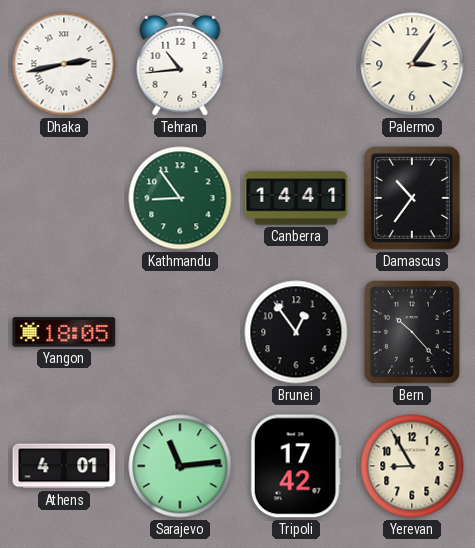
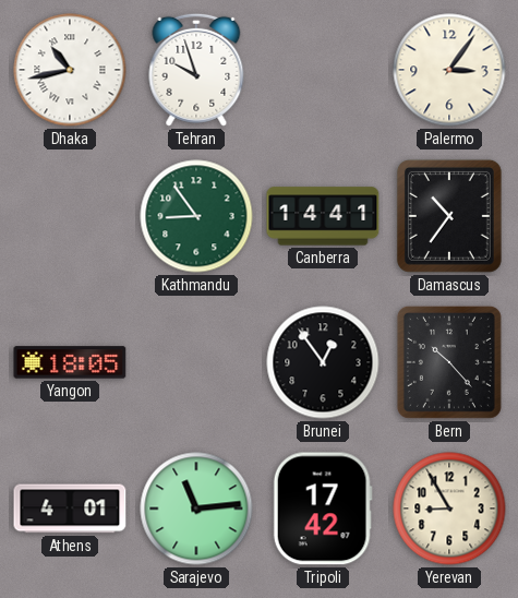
Dhaka: 2:43 -> 10:43 (70, 70)
Tehran: 10:44 -> 9:57 (196, 70)
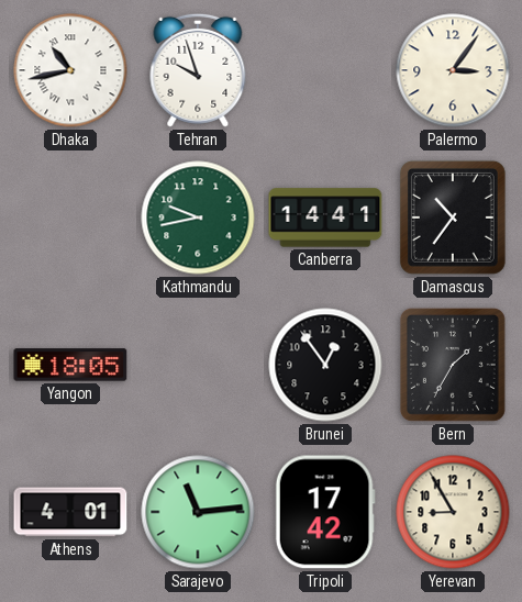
Kathmandu: 8:54 -> 9:43 (198, 218)
Bern: 10:23 -> 1:35 (453, 365)
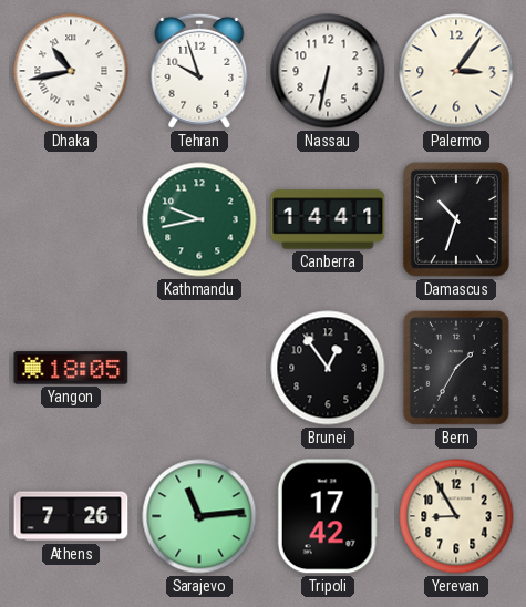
Nassau: none -> 6:32 (328, 71)
Damascus: 10:36 -> 10:33 (456, 219)
Athens: 4:01 -> 7:26 (71, 516)
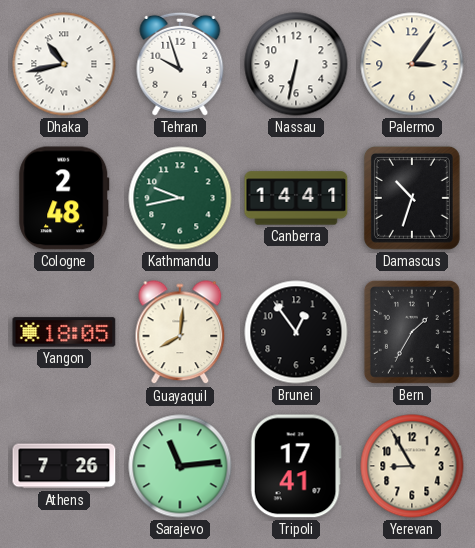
Cologne: none -> 2:48 (64, 198)
Guayaquil: none -> 8:01 (180, 333)
Tripoli: 17:42 -> 17:41 (296, 466)
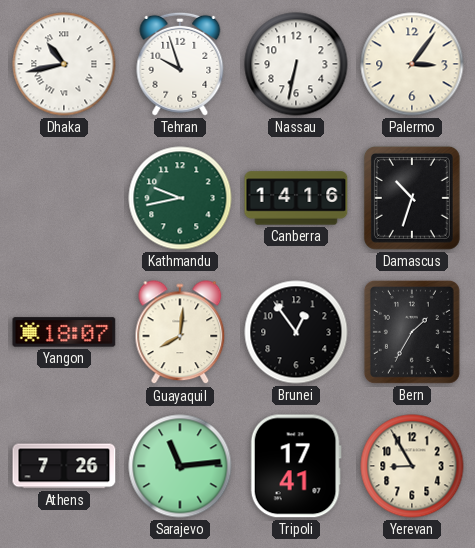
Cologne: 2:48 -> none (64, 198)
Canberra: 14:41 -> 14:16 (296, 198)
Yangon: 18:05 -> 18:07 (64, 332)
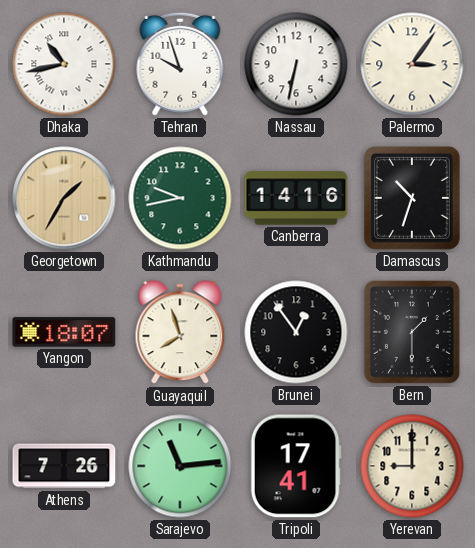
Georgetown: none -> 1:35 (64, 198)
Guayaquil: 8:01 -> 7:57 (180, 333)
Bern: 1:35 -> 1:30 (412, 332)
Yerevan: 8:55 -> 9:00 (412, 466)
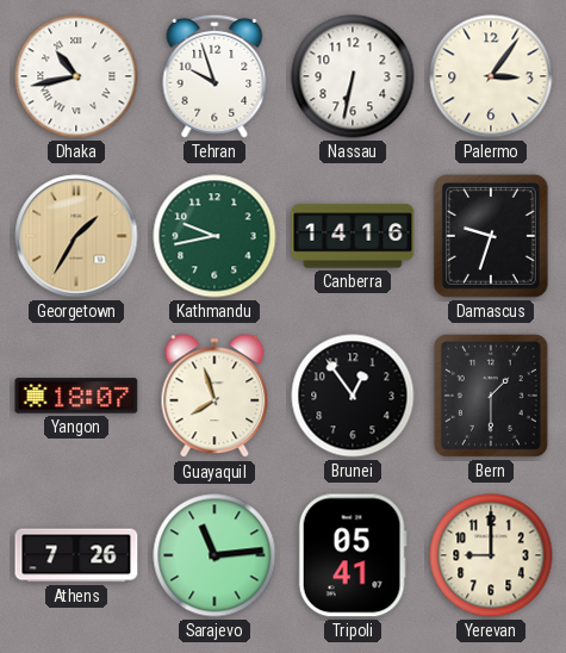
Damascus: 10:33 -> 9:33 (491, 236)
Tripoli: 17:41 -> 05:41 (353, 555)
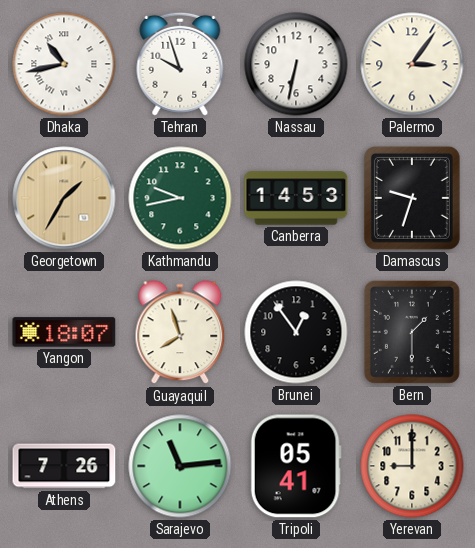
Canberra: 14:16 -> 14:53 (296, 198)
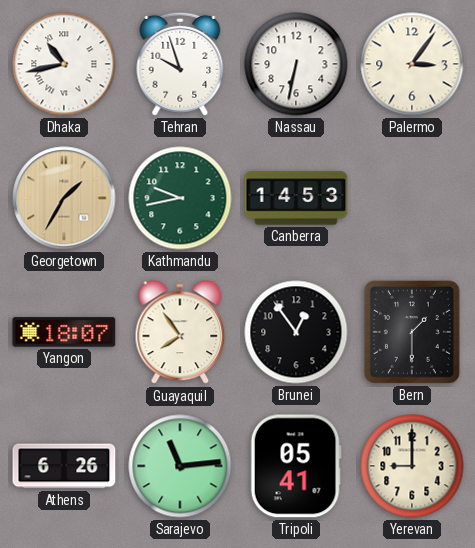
Damascus: 9:33 -> none (412, 198)
Guayaquil: 7:57 -> 7:54 (180, 333)
Athens: 7:26 -> 6:26 (64, 466)
